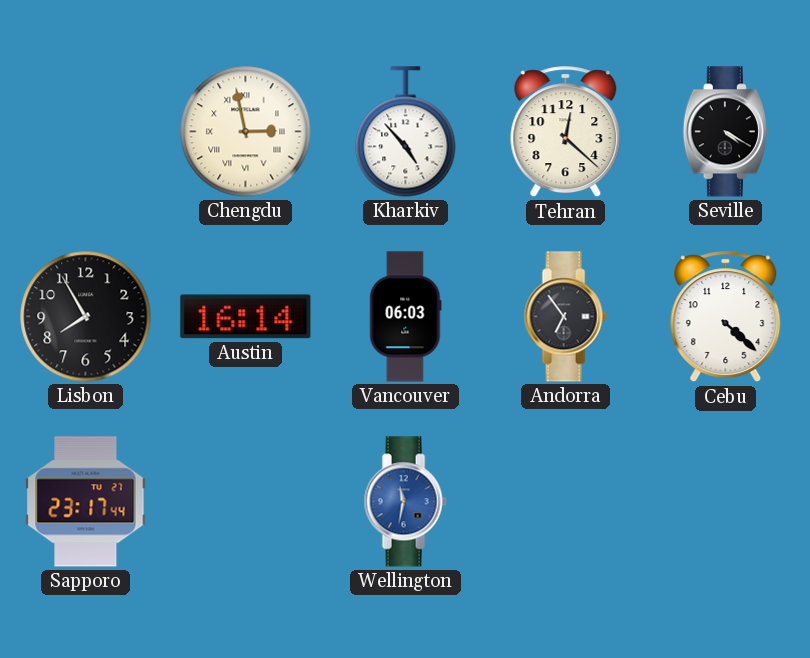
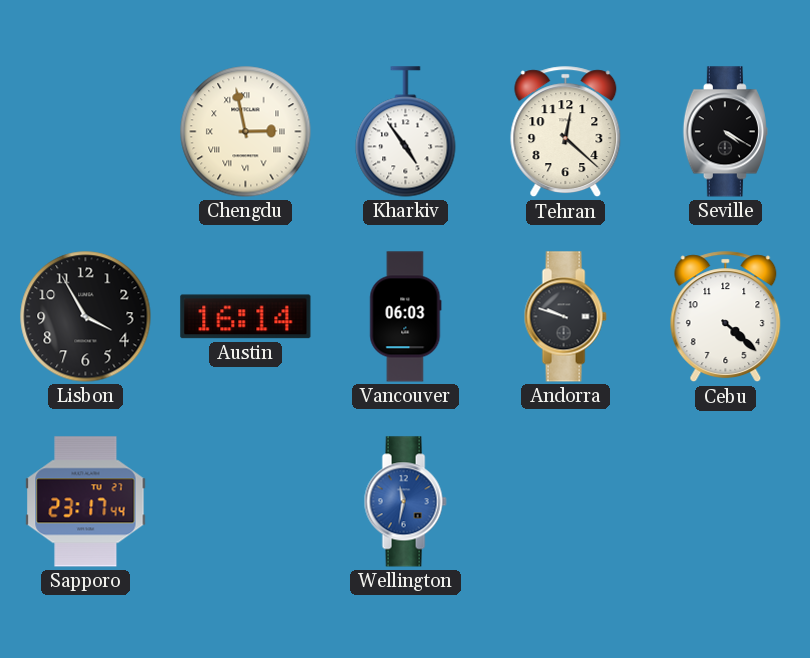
Kharkiv: 4:53 -> 4:54 (406, 132)
Lisbon: 7:55 -> 3:55 (86, 317)
Andorra: 6:54 -> 9:48 (565, 317)
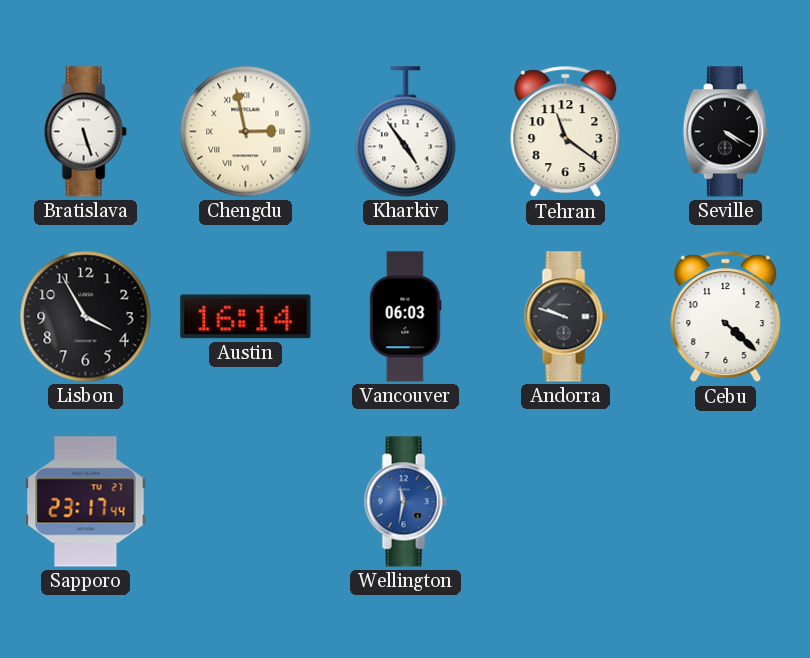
Bratislava: none -> 5:27 (85, 132)
Tehran: 12:22 -> 11:21 (566, 132)
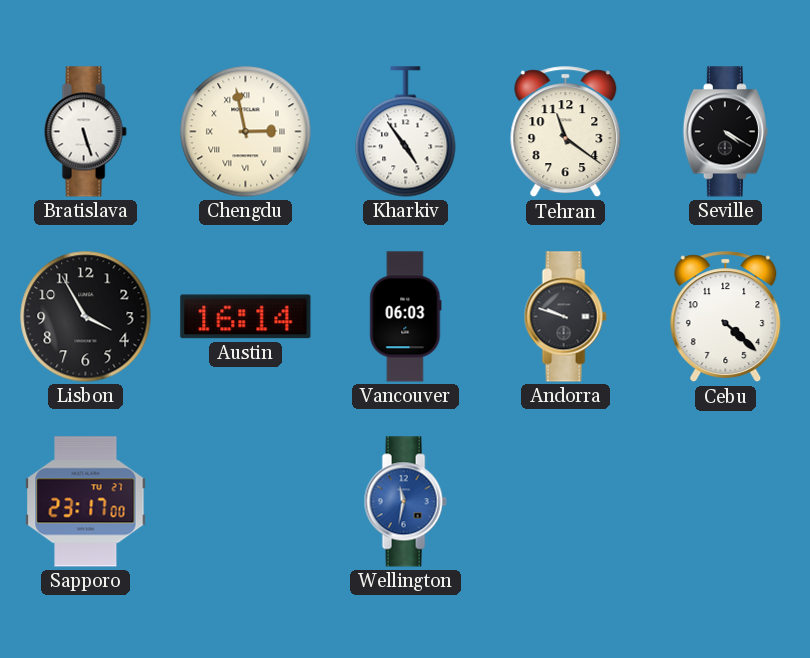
Sapporo: 23:17:44 -> 23:17:00 (86, 502)
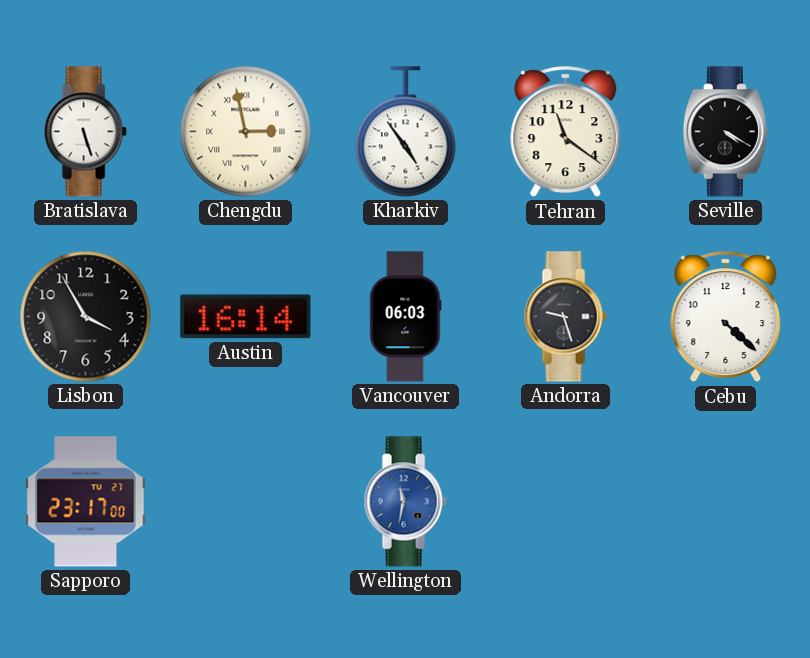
Andorra: 9:48 -> 9:27 (565, 317)
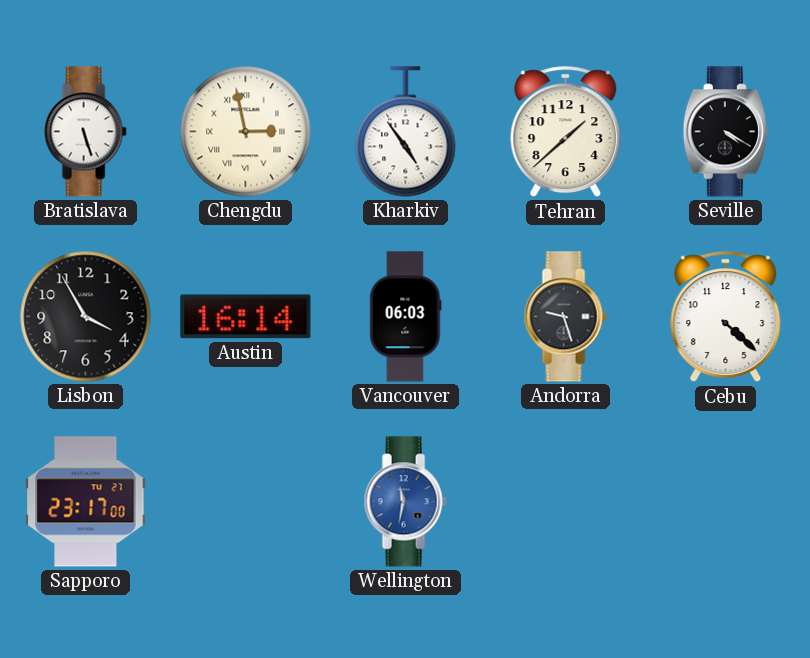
Tehran: 11:21 -> 1:38 (566, 132)
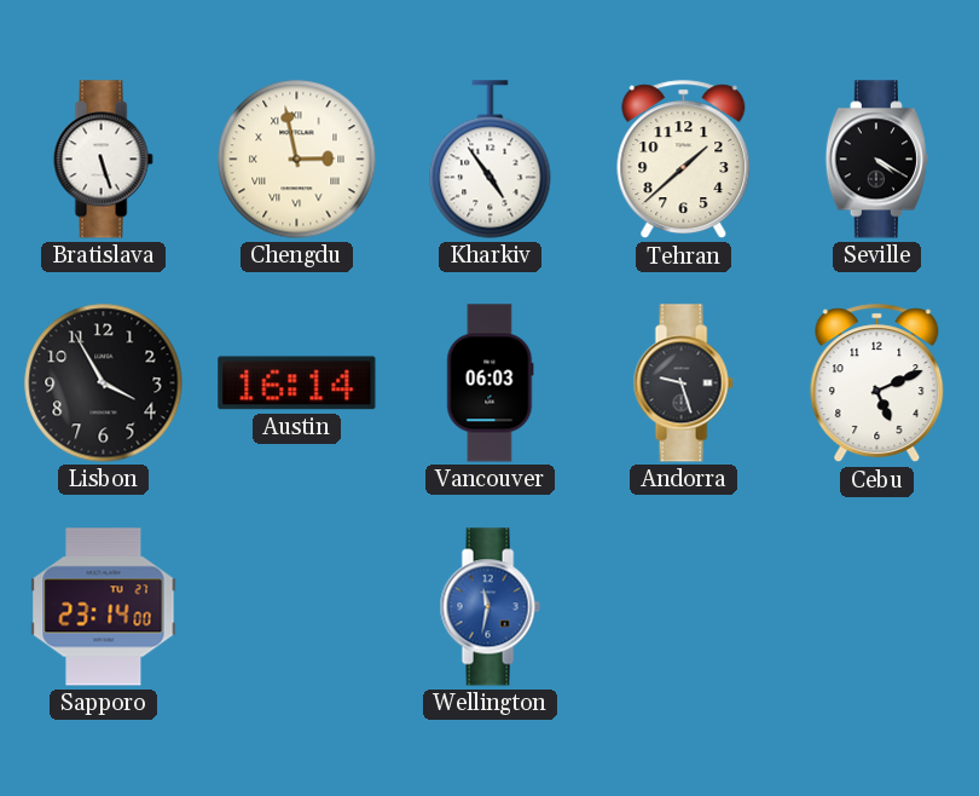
Cebu: 4:22 -> 5:11 (877, 383)
Sapporo: 23:17 -> 23:14 (104, 607)
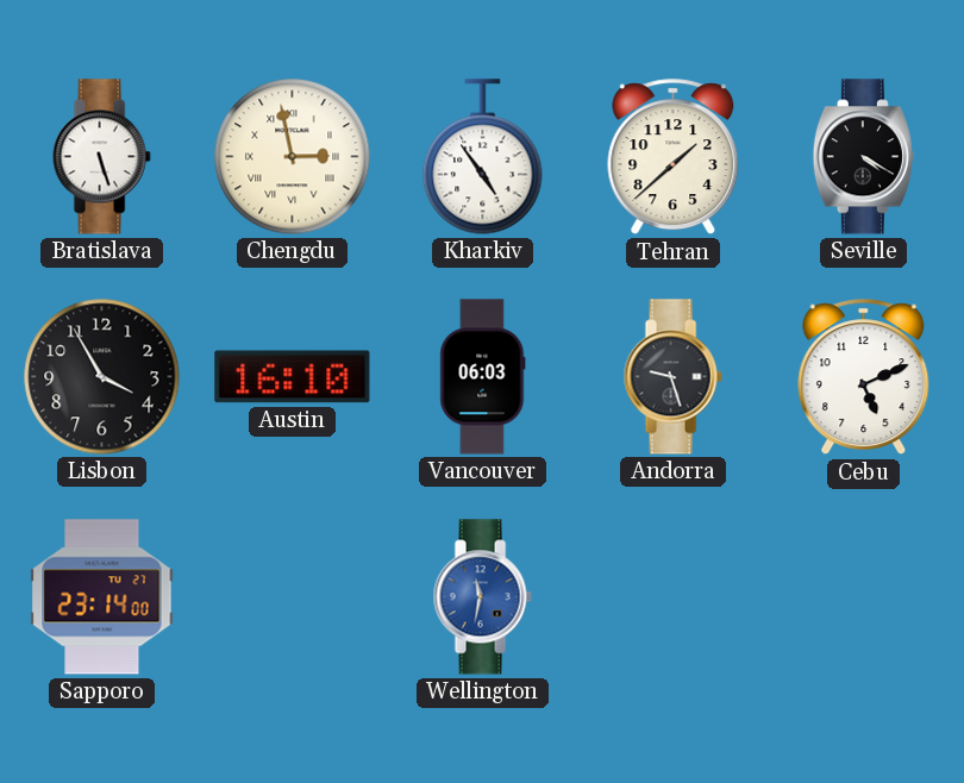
Austin: 16:14 -> 16:10 (293, 377)
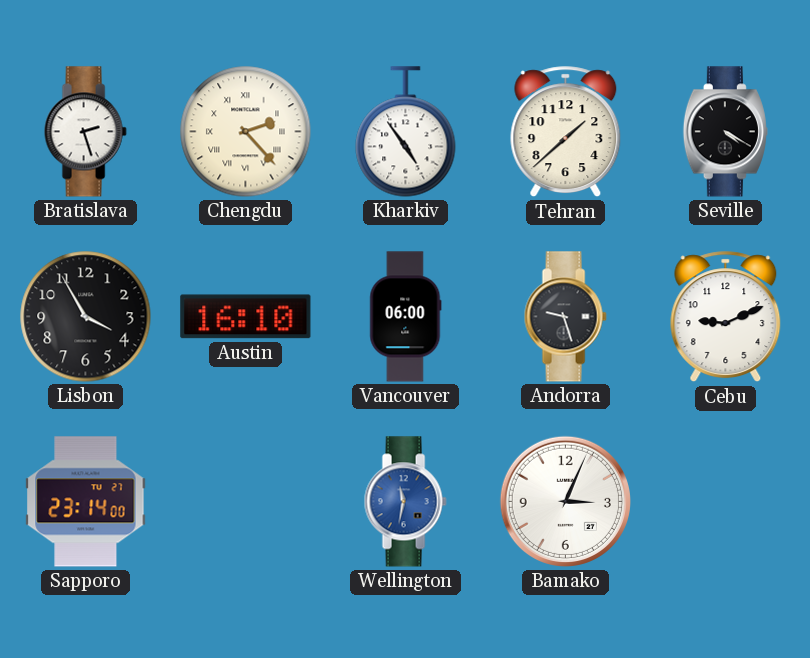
Bratislava: 5:27 -> 2:27 (85, 132)
Chengdu: 2:58 -> 2:23 (246, 132)
Vancouver: 06:03 -> 06:00 (406, 317)
Cebu: 5:11 -> 9:11 (726, 317)
Bamako: none -> 3:04 (565, 501)
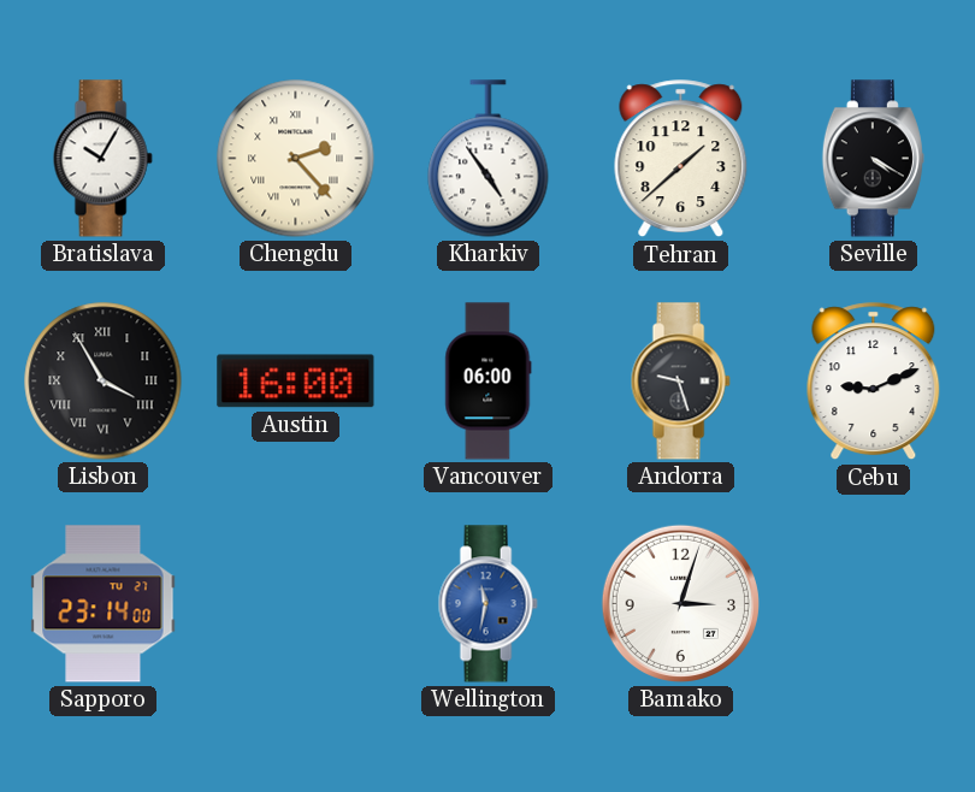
Bratislava: 2:27 -> 10:05 (102, 159)
Lisbon numerals: Arabic -> Roman (104, 382)
Austin: 16:10 -> 16:00 (296, 382)
Bamako: 3:04 -> 3:03 (680, 603)
